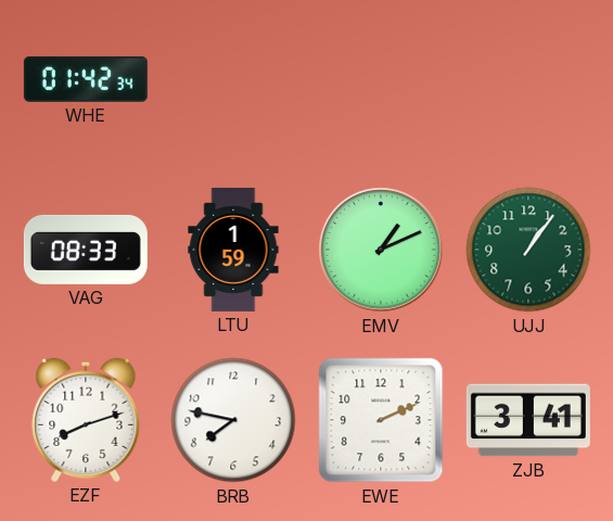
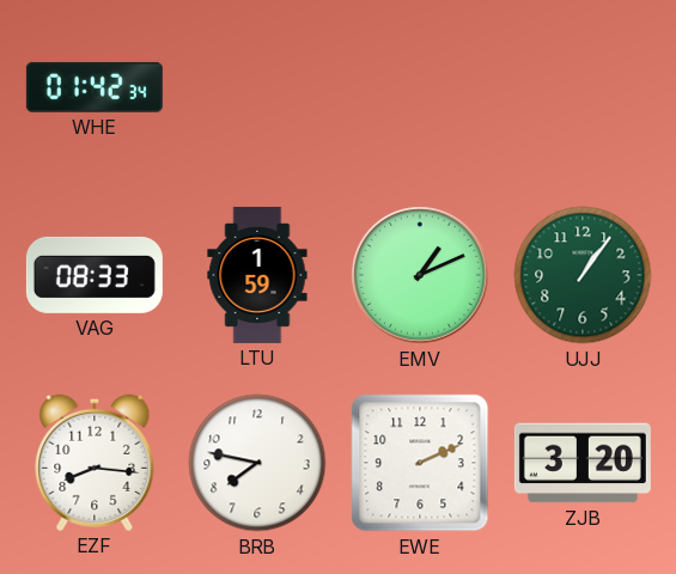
EZF: 8:12 -> 8:16 (95, 463)
ZJB: 3:41 -> 3:20 (583, 463)
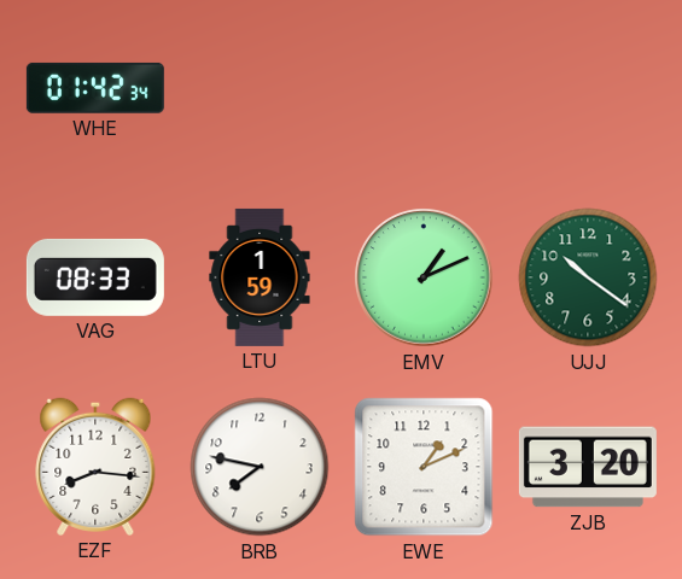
UJJ: 1:06 -> 10:21 (588, 277)
EWE: 2:11 -> 1:11 (424, 467)
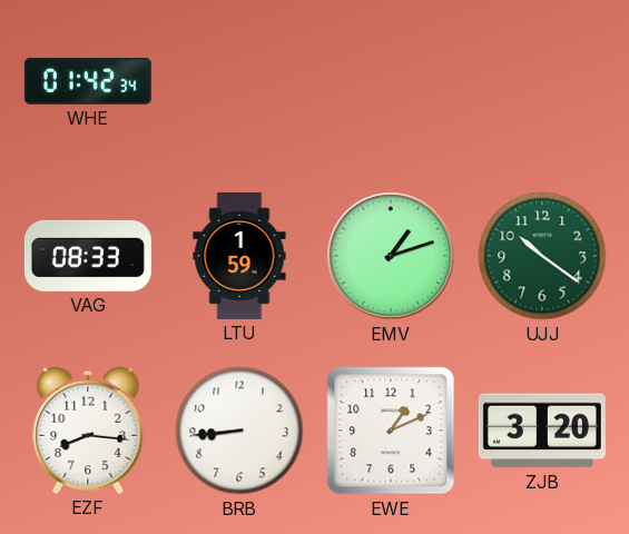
EMV: 1:11 -> 1:12 (391, 256)
BRB: 7:47 -> 8:44 (239, 431)
